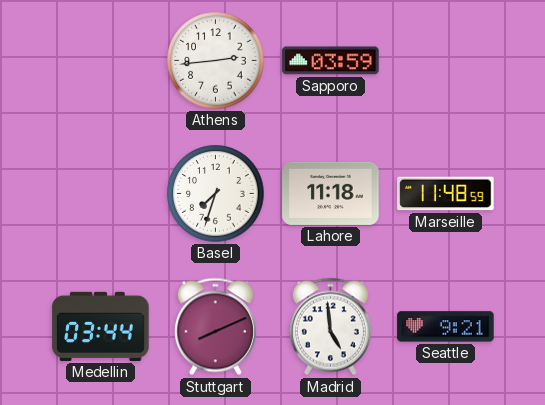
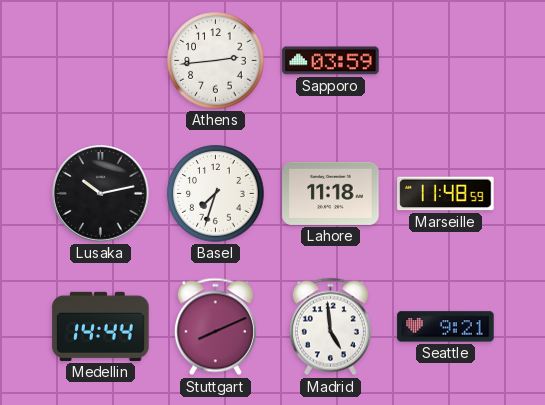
Lusaka: none -> 10:13 (101, 194)
Medellin: 03:44 -> 14:44 (101, 326)
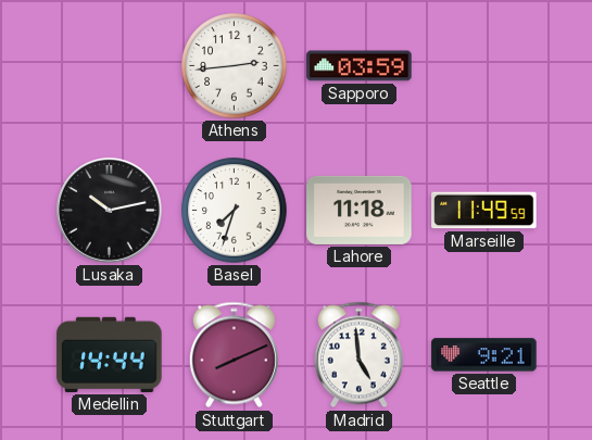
Marseille: 11:48 -> 11:49 (484, 211)
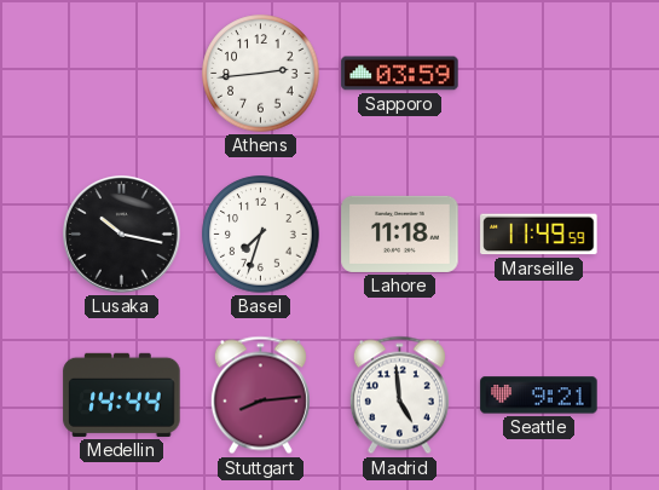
Lusaka: 10:13 -> 10:17 (122, 235)
Stuttgart: 8:11 -> 8:14 (260, 396)
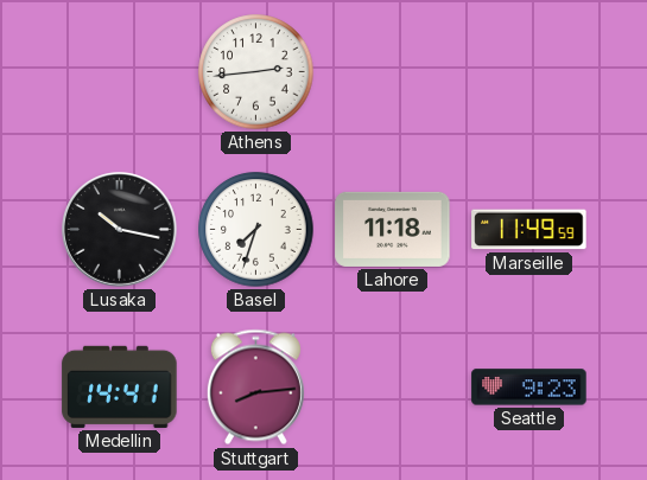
Sapporo: 03:59 -> none (400, 74)
Medellin: 14:44 -> 14:41 (120, 386)
Madrid: 4:59 -> none (399, 396)
Seattle: 9:21 -> 9:23 (529, 388)
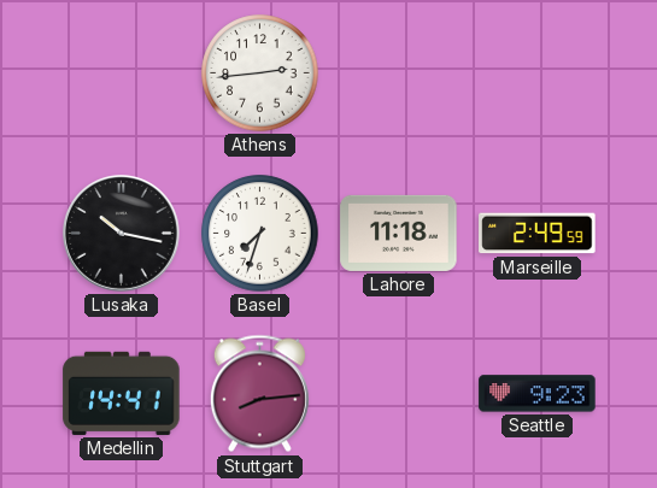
Marseille: 11:49 -> 2:49 (538, 234)
